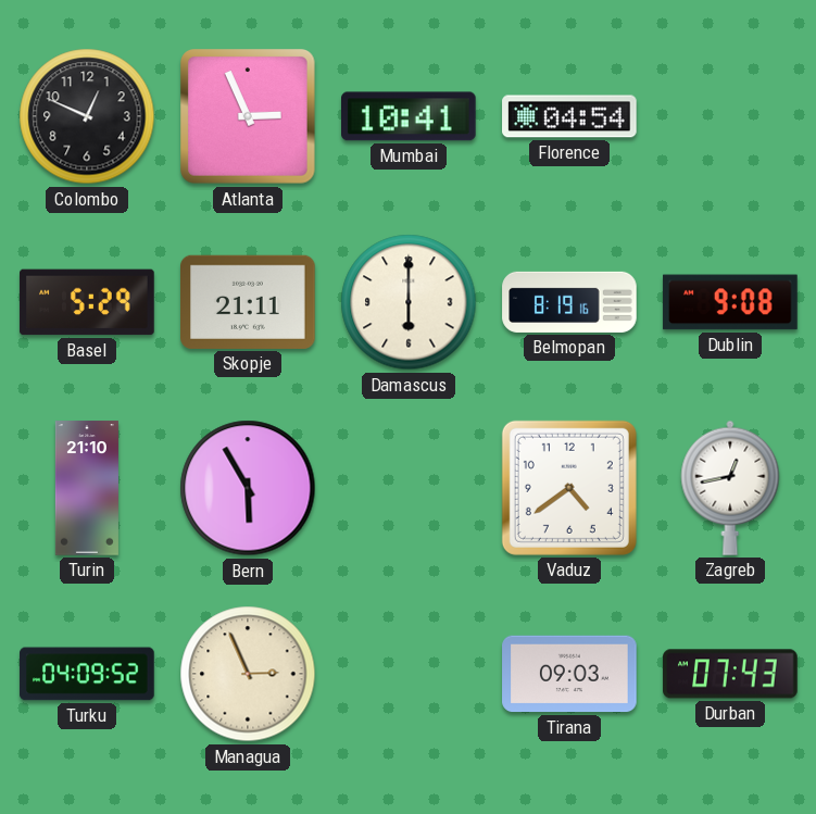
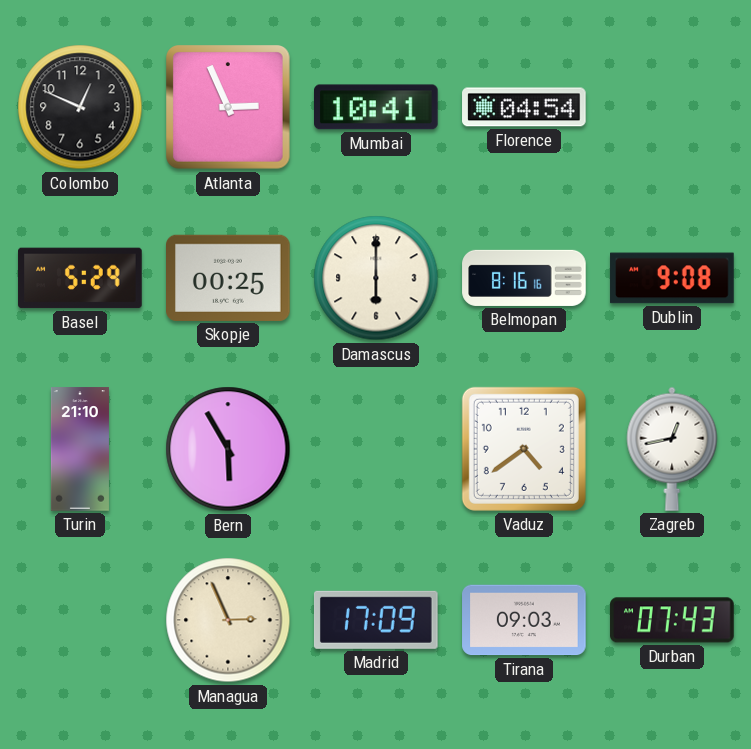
Skopje: 21:11 -> 00:25 (229, 278)
Belmopan: 8:19 -> 8:16 (524, 278)
Turku: 04:09 -> none (87, 674)
Madrid: none -> 17:09 (376, 620)
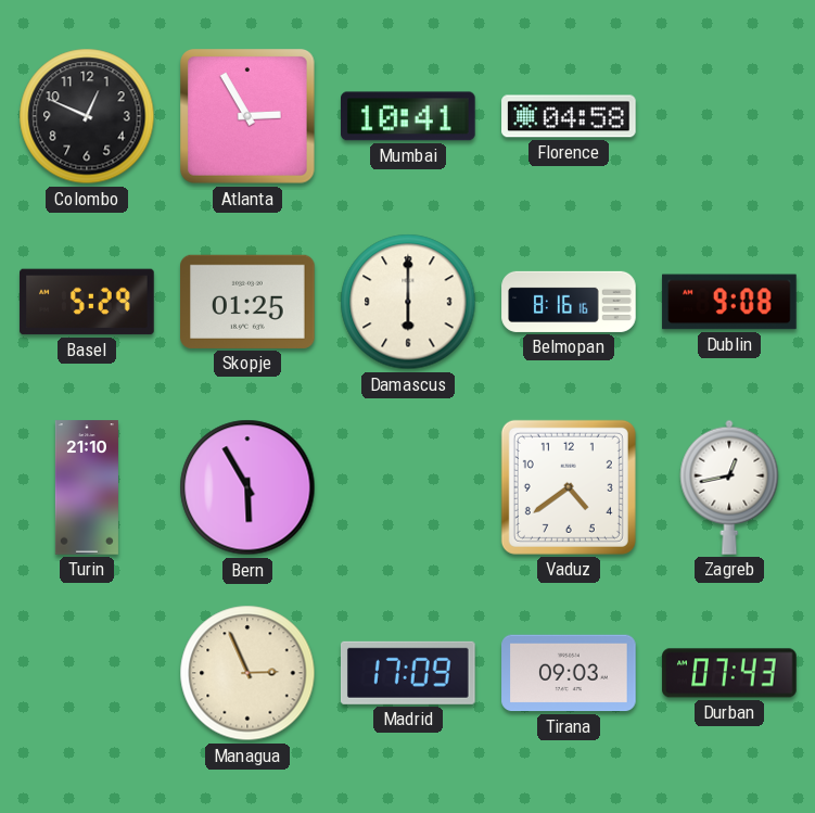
Atlanta: 2:56 -> 2:55 (247, 116)
Florence: 04:54 -> 04:58 (569, 116)
Skopje: 00:25 -> 01:25 (249, 302)
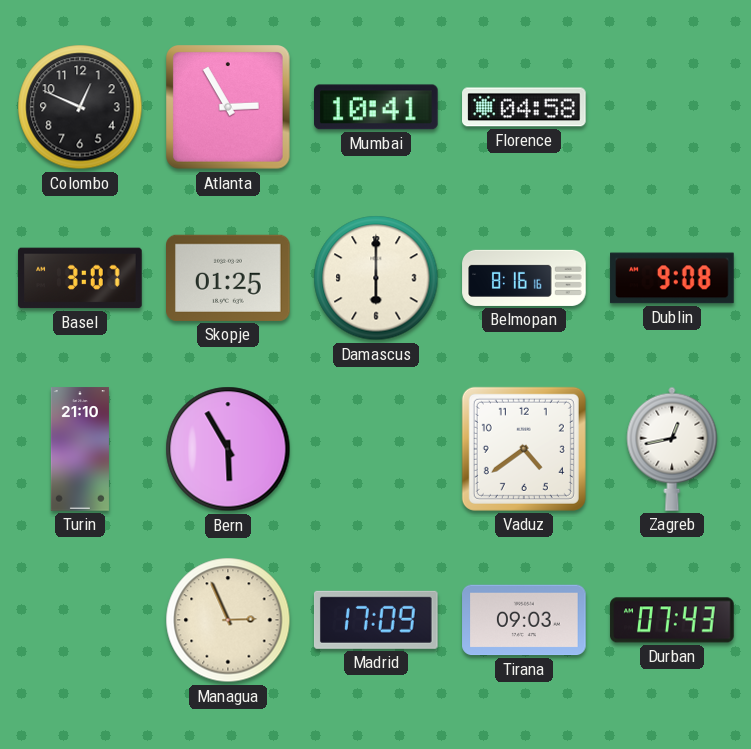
Basel: 5:29 -> 3:07 (80, 278)
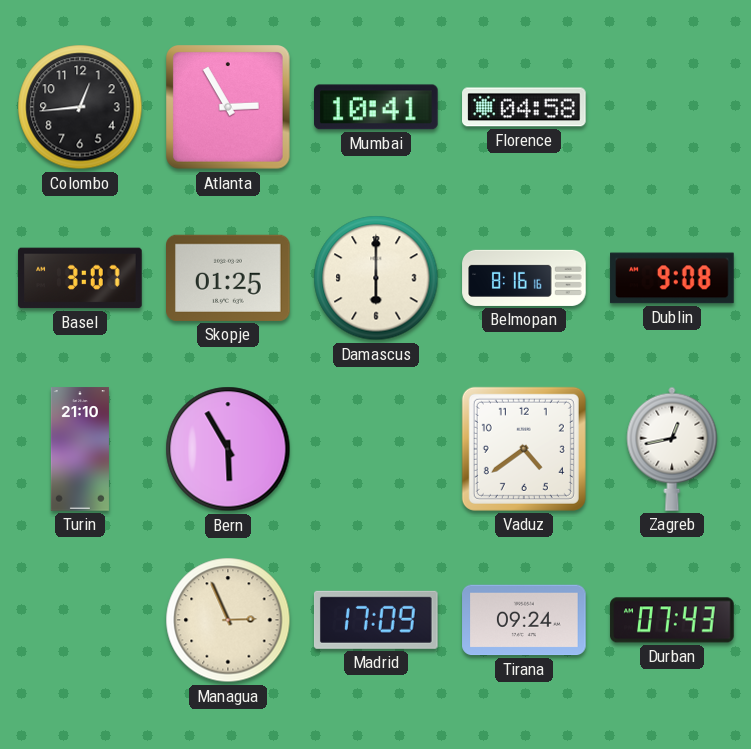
Colombo: 12:49 -> 12:44 (80, 107)
Tirana: 09:03 -> 09:24 (524, 620)
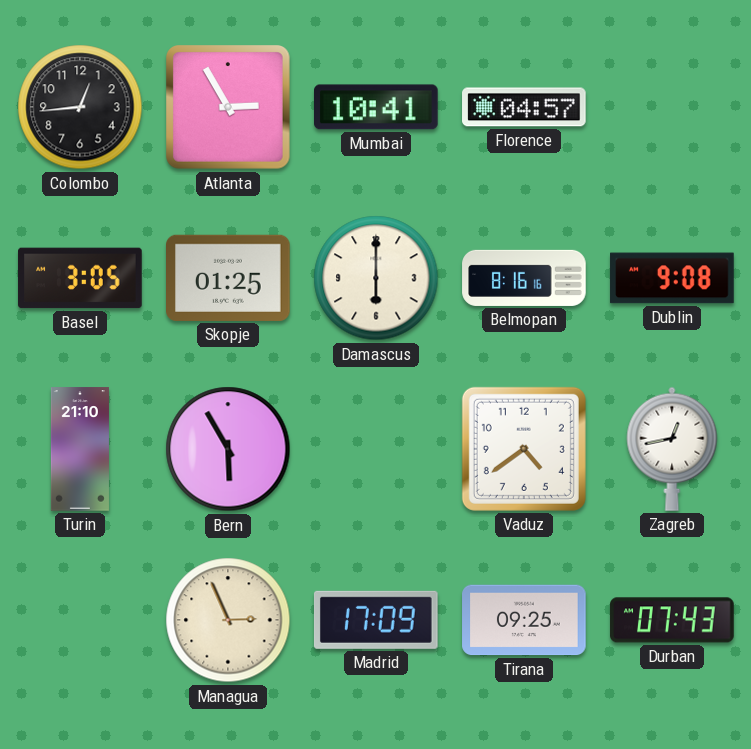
Florence: 04:58 -> 04:57 (524, 107)
Basel: 3:07 -> 3:05 (80, 278)
Tirana: 09:24 -> 09:25 (524, 620)
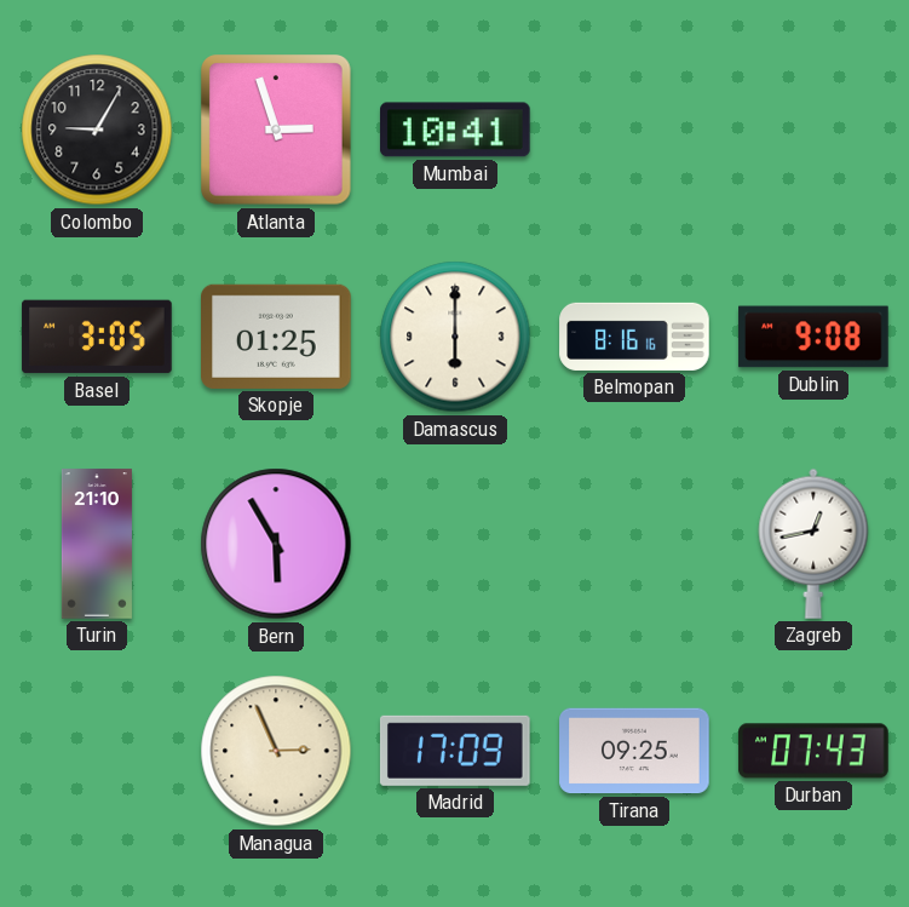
Colombo: 12:44 -> 9:05 (97, 130)
Atlanta: 2:55 -> 2:57 (276, 130)
Florence: 04:57 -> none (524, 107)
Vaduz: 4:39 -> none (524, 449)
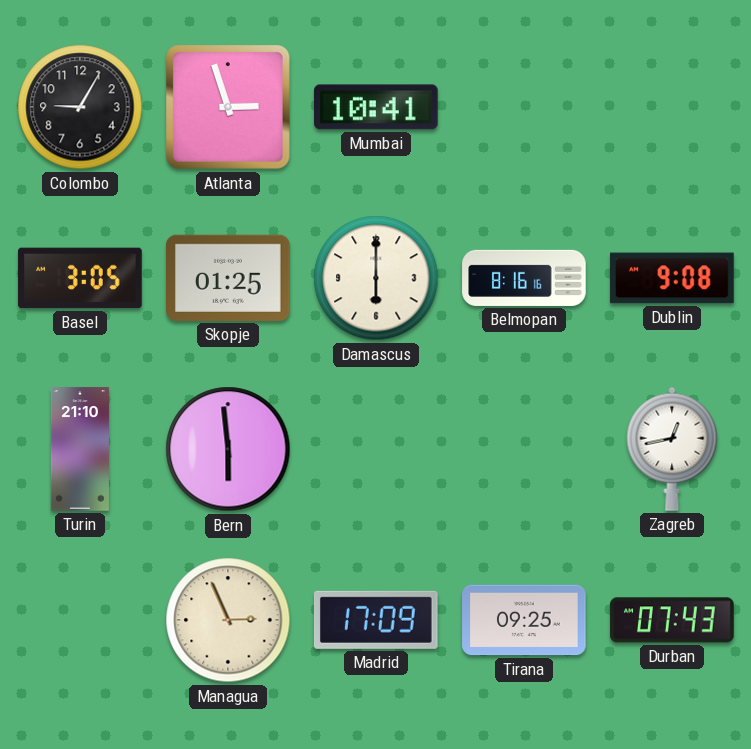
Bern: 5:55 -> 5:59 (228, 449)
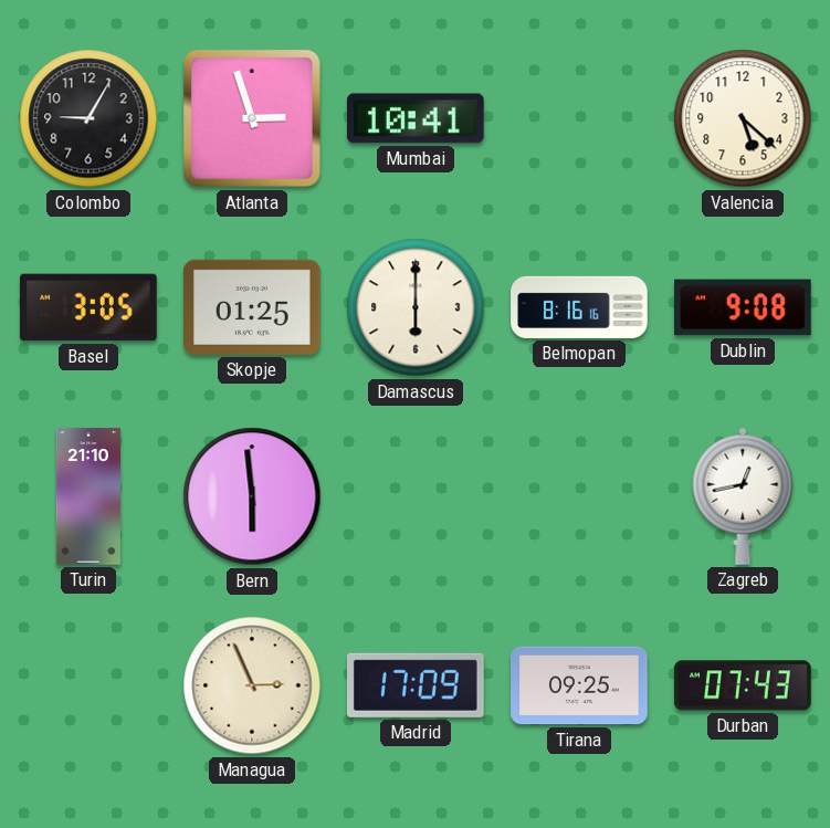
Valencia: none -> 5:22 (743, 118)
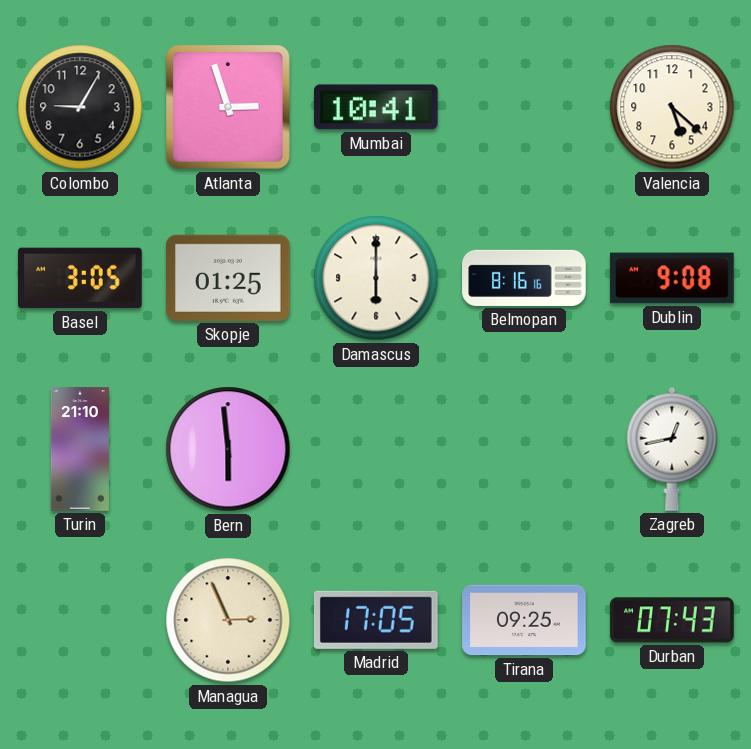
Madrid: 17:09 -> 17:05 (376, 620)
